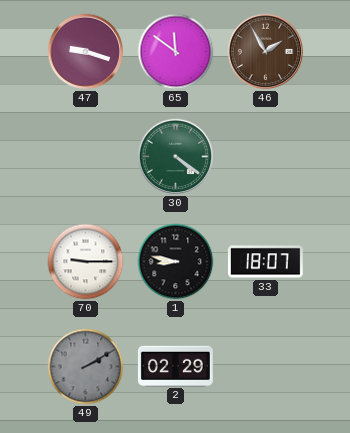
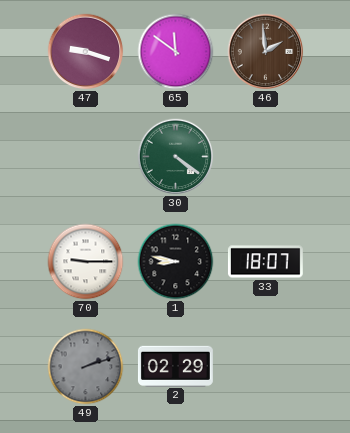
46: 1:55 -> 1:59 (266, 52)
49: 2:10 -> 2:12 (86, 367)
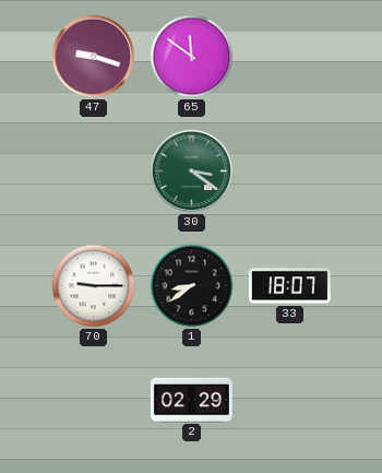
46: 1:59 -> none (266, 52)
30: 4:21 -> 3:21 (192, 172)
1: 8:47 -> 8:39 (192, 286)
49: 2:12 -> none (86, 367)
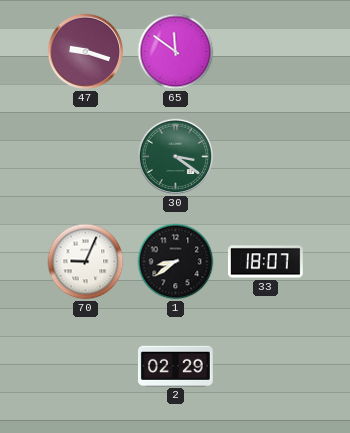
70: 9:15 -> 9:04 (86, 262)
